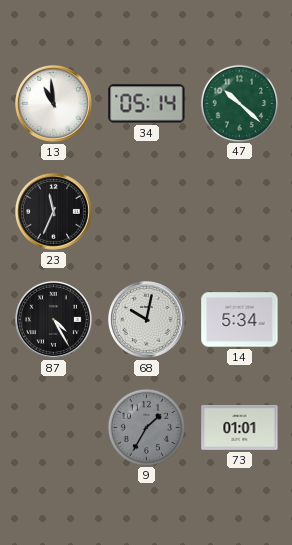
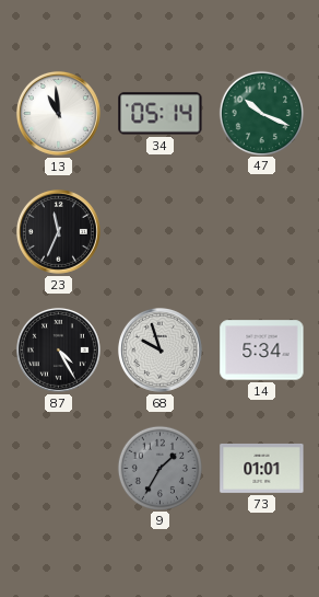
47: 10:22 -> 10:19 (261, 113)
68: 10:02 -> 9:57 (159, 349)
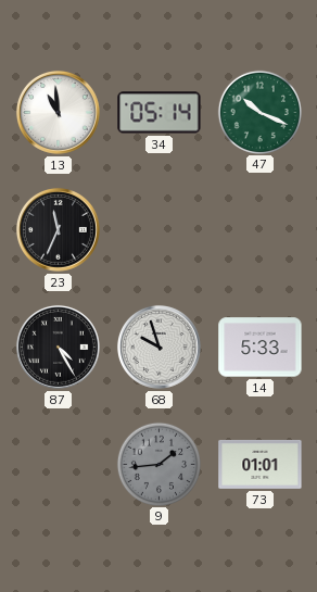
14: 5:34 -> 5:33 (261, 348)
9: 1:35 -> 1:44 (158, 464)
